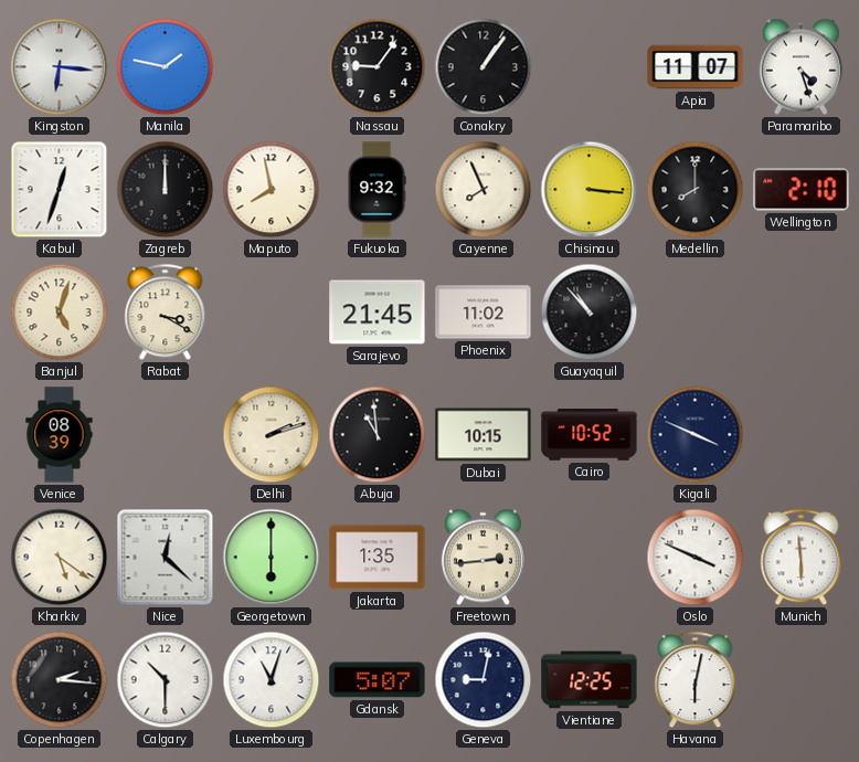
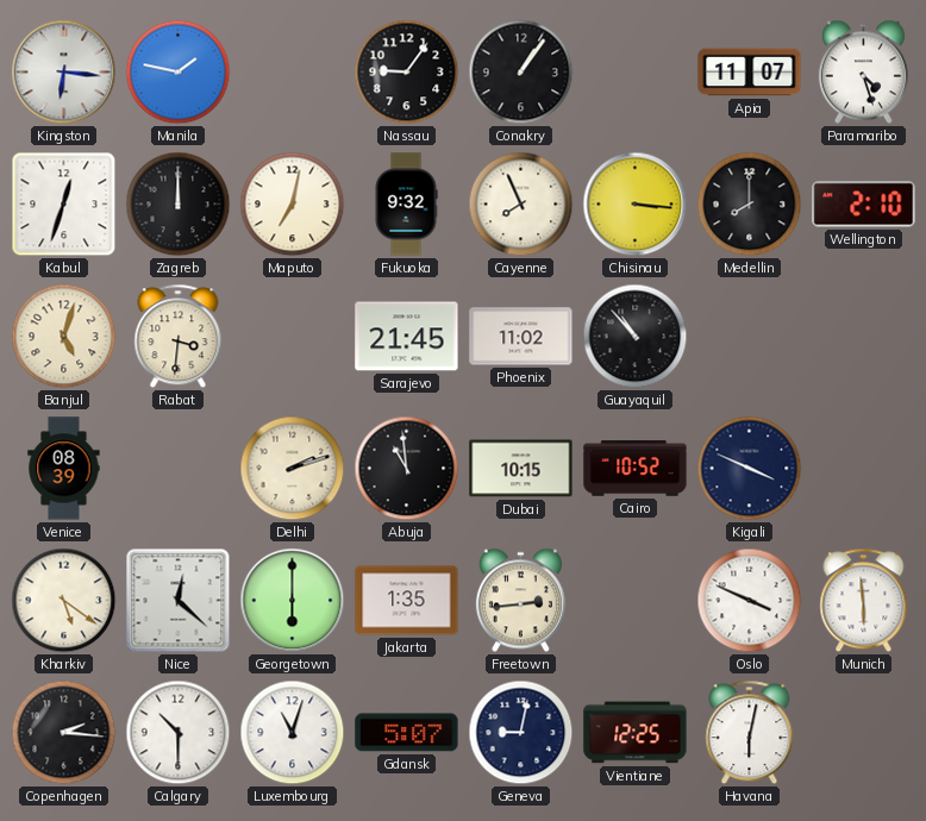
Maputo: 7:58 -> 7:02 (293, 205)
Rabat: 3:20 -> 3:31 (179, 337)
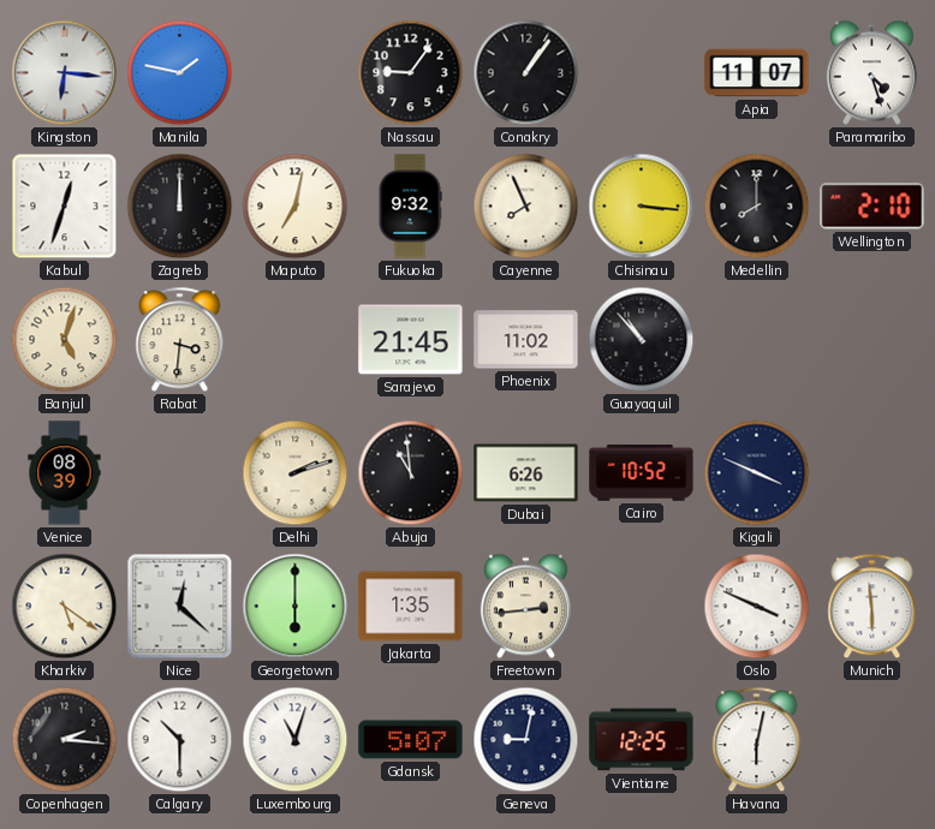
Dubai: 10:15 -> 6:26 (526, 473)
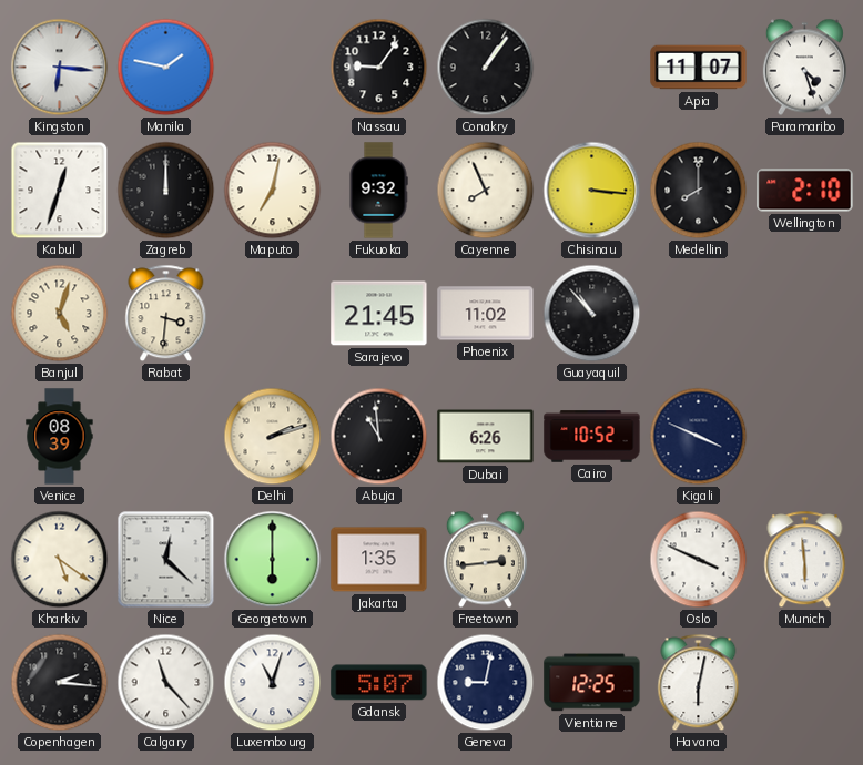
Calgary: 10:30 -> 11:23 (166, 683)
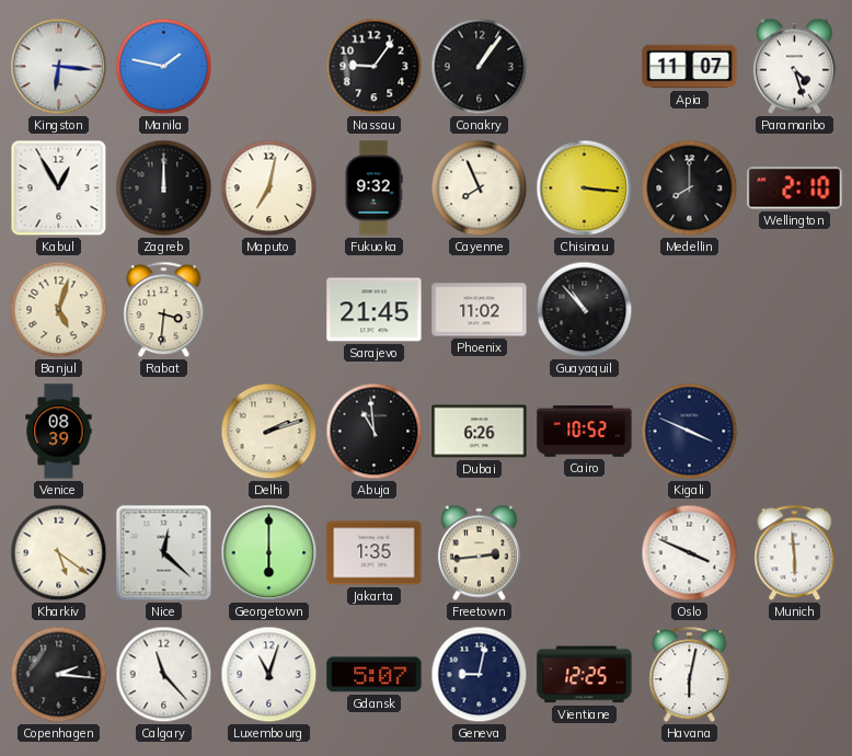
Kabul: 12:33 -> 12:55 (59, 188)
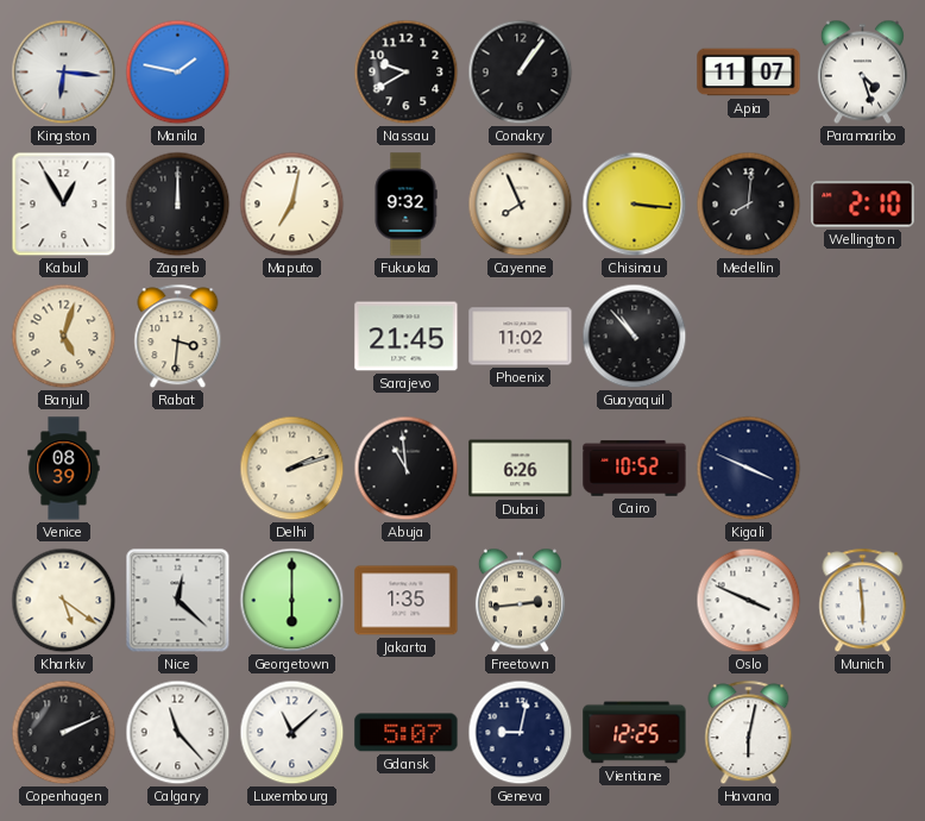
Nassau: 9:06 -> 9:40 (407, 73)
Medellin: 8:00 -> 8:01 (749, 205)
Copenhagen: 2:16 -> 2:11 (64, 733)
Luxembourg: 11:03 -> 11:08 (292, 733)
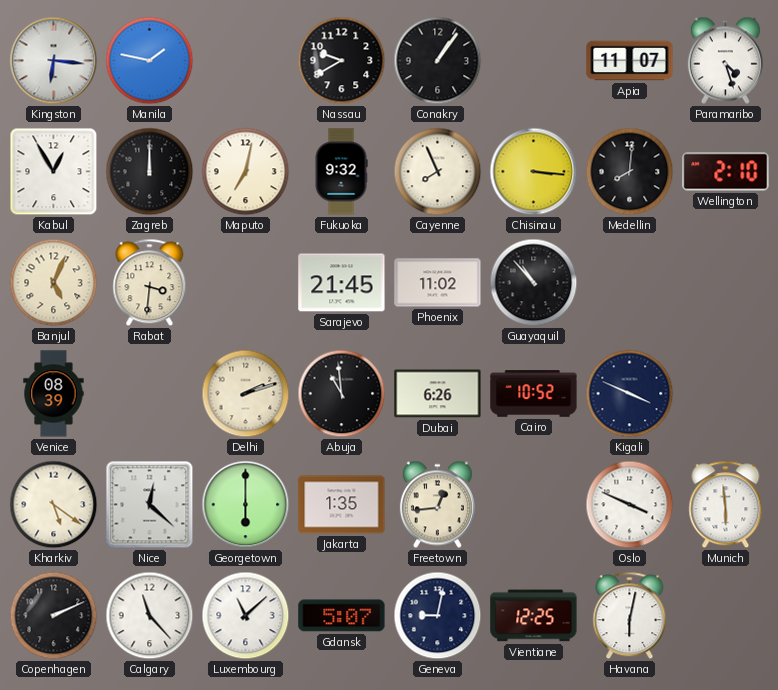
Banjul: 5:03 -> 5:04 (54, 283)
Freetown: 2:44 -> 12:44 (437, 505)
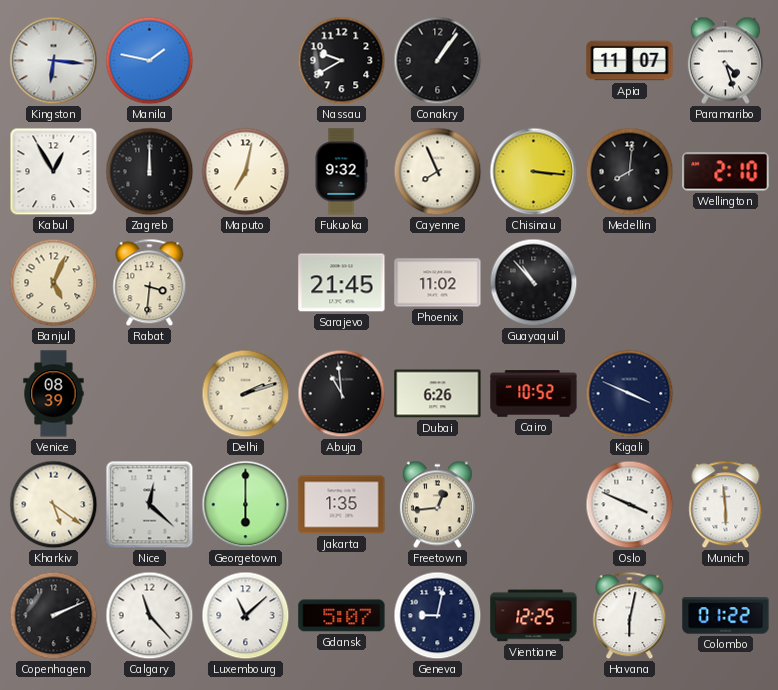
Colombo: none -> 01:22 (726, 616)
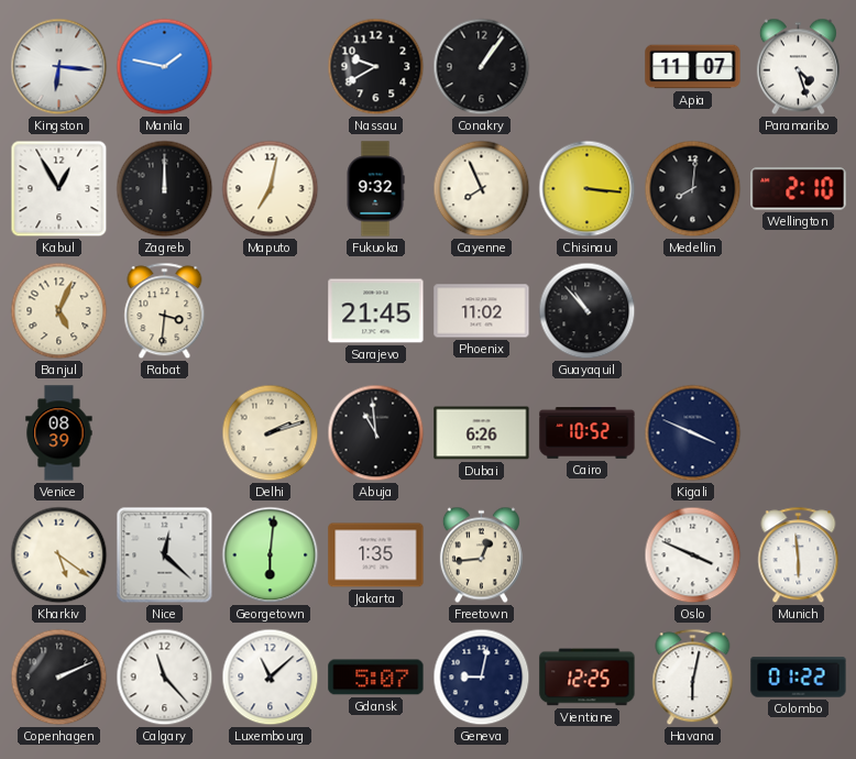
Georgetown: 6:00 -> 6:01 (271, 555)
